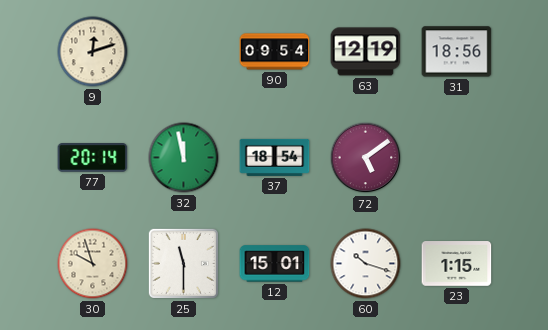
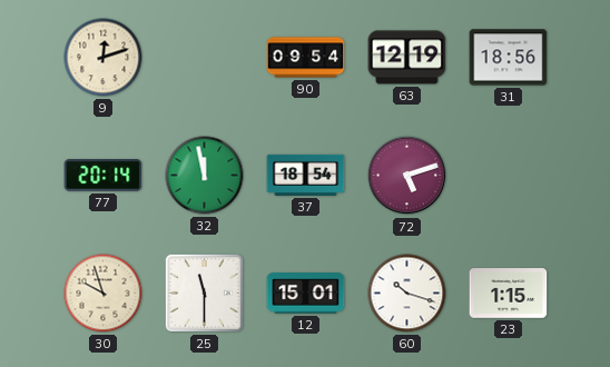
72: 5:09 -> 5:12 (407, 176)
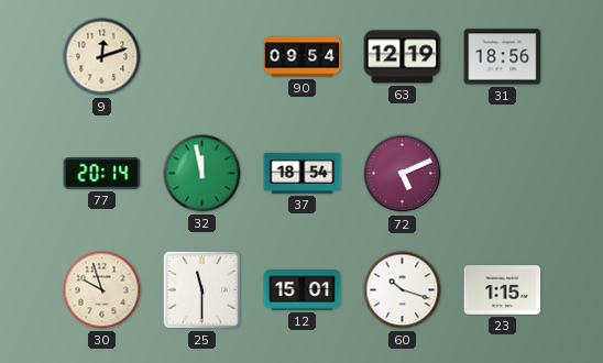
72: 5:12 -> 5:11 (403, 174)
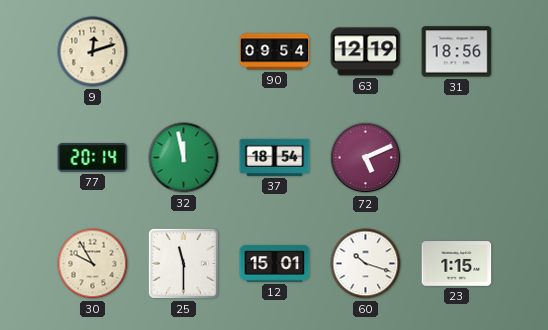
30: 9:57 -> 9:55 (93, 264)
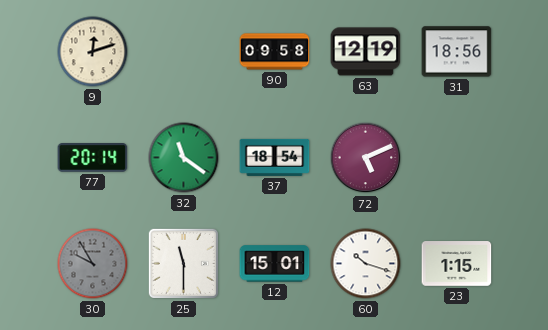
90: 09:54 -> 09:58 (275, 52)
32: 11:58 -> 11:21 (184, 158)
30 dial: cream -> grey (93, 264)
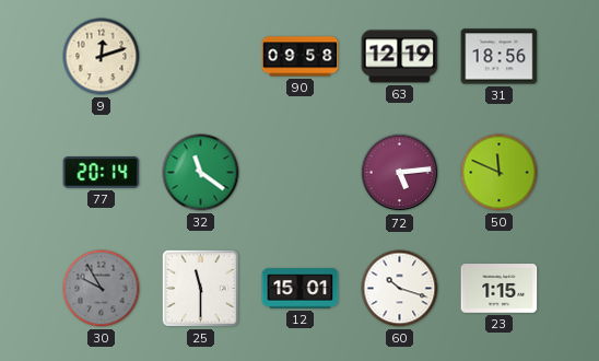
37: 18:54 -> none (275, 157)
72: 5:11 -> 5:14 (400, 173)
50: none -> 11:49 (500, 173)
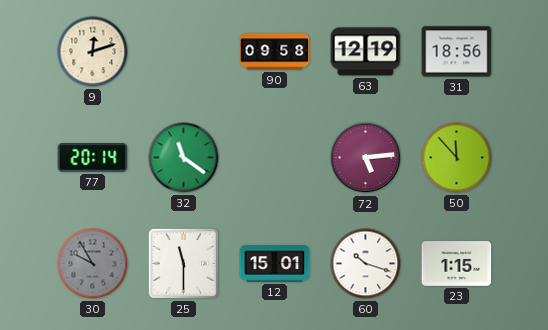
50: 11:49 -> 11:53 (457, 158)
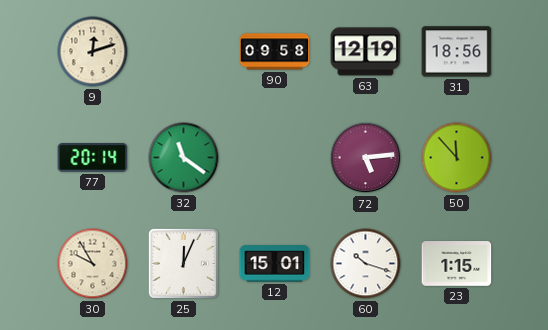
30 dial: grey -> cream (93, 264)
25: 11:30 -> 12:04 (183, 263)
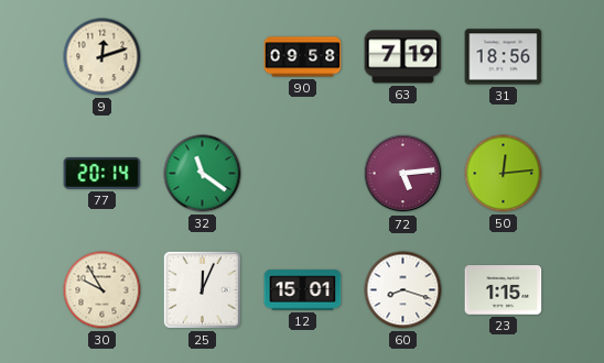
63: 12:19 -> 7:19 (403, 57)
50: 11:53 -> 12:14 (504, 174)
60: 10:18 -> 8:18 (403, 290)
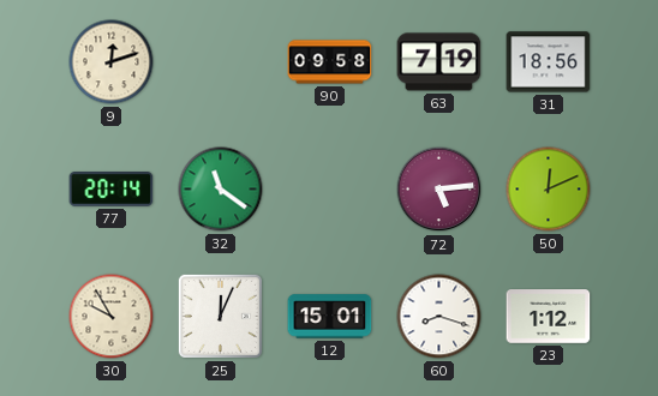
50: 12:14 -> 12:11 (549, 190)
23: 1:15 -> 1:12 (549, 317)
